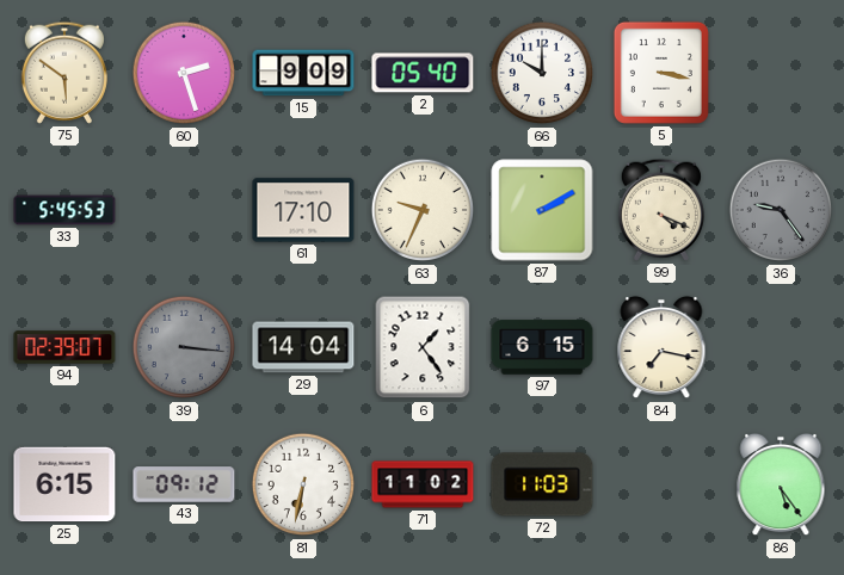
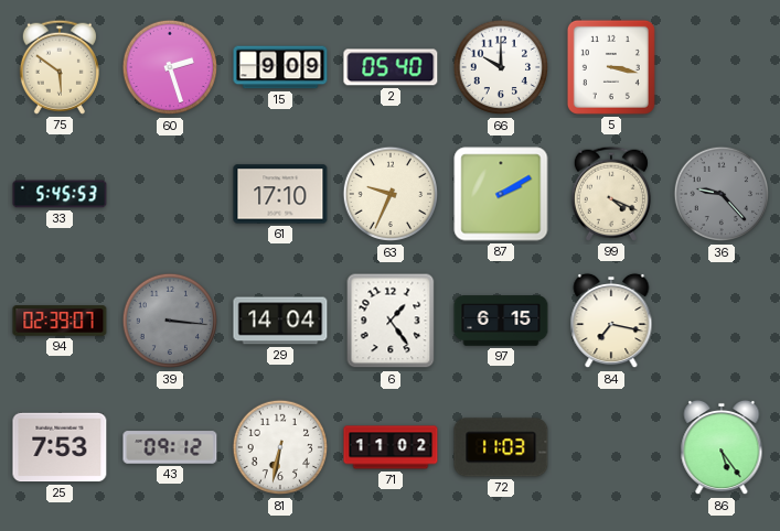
36: 9:24 -> 9:23 (722, 194)
25: 6:15 -> 7:53 (60, 447)
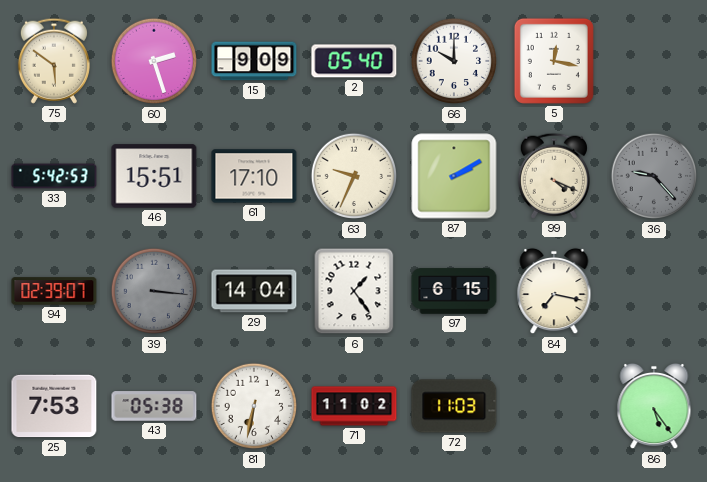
5: 3:17 -> 12:17 (554, 61)
33: 5:45 -> 5:42 (54, 176)
46: none -> 15:51 (154, 176)
43: 09:12 -> 05:38 (154, 406)
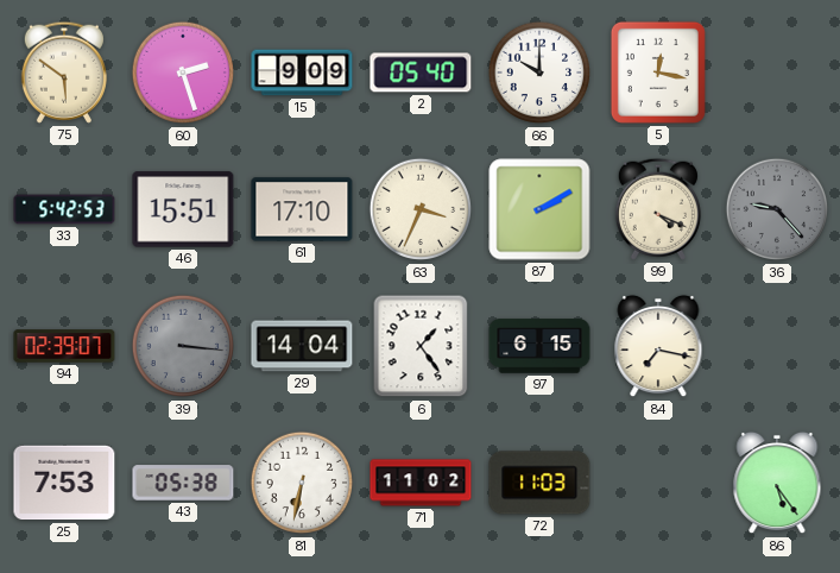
63: 9:34 -> 3:34 (421, 209)
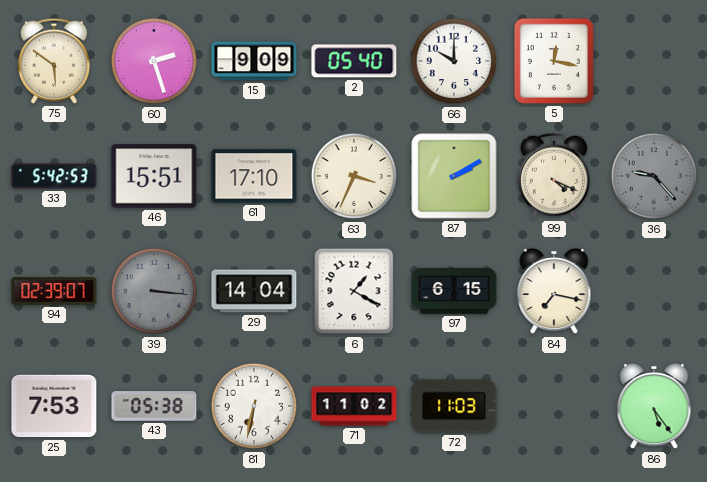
6: 1:24 -> 1:20 (354, 291)
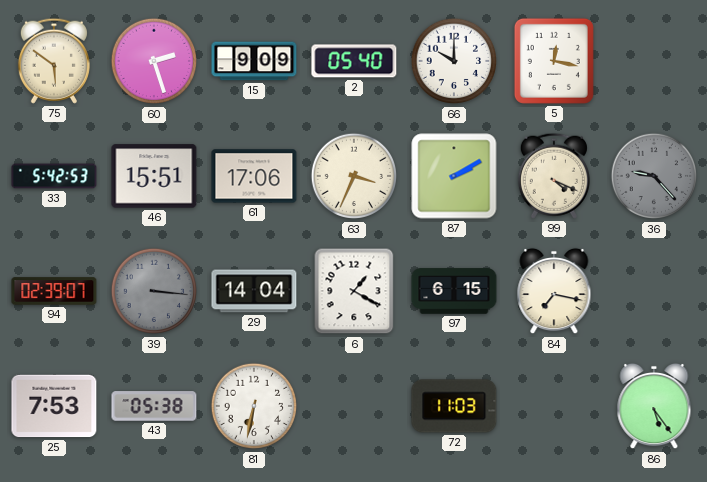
61: 17:10 -> 17:06 (254, 176)
71: 11:02 -> none (354, 406)
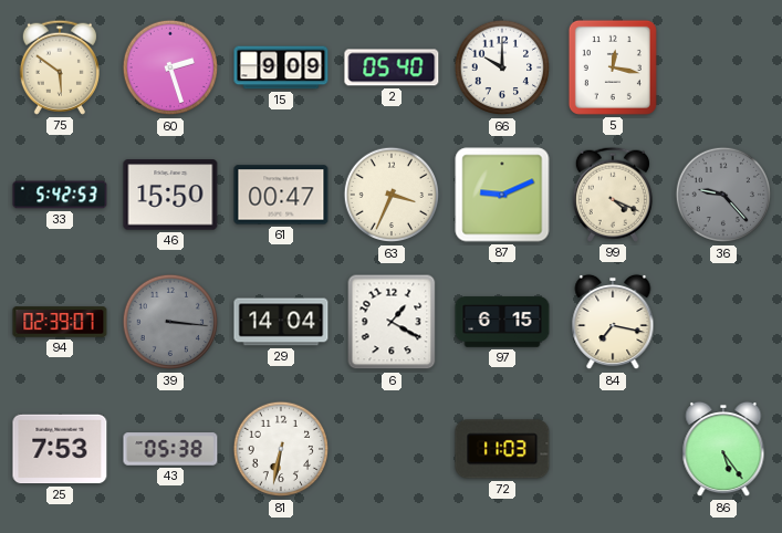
46: 15:51 -> 15:50 (170, 195)
61: 17:06 -> 00:47 (281, 195)
87: 2:10 -> 9:11 (502, 195)
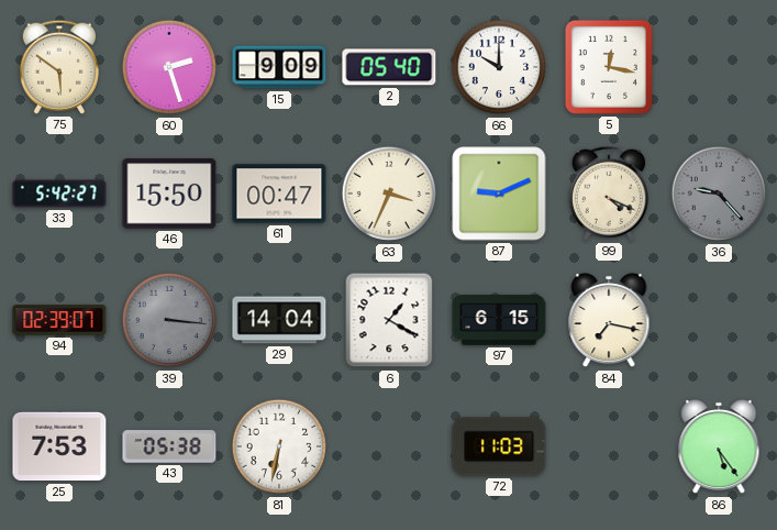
33: 5:42:53 -> 5:42:27 (59, 194)
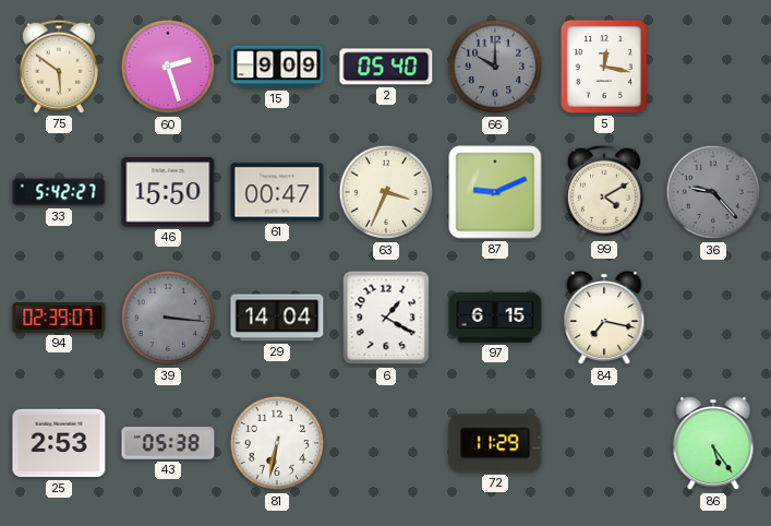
66 dial: white -> grey (495, 67)
99: 4:19 -> 4:10 (604, 192)
25: 7:53 -> 2:53 (59, 443)
72: 11:03 -> 11:29 (495, 443)
